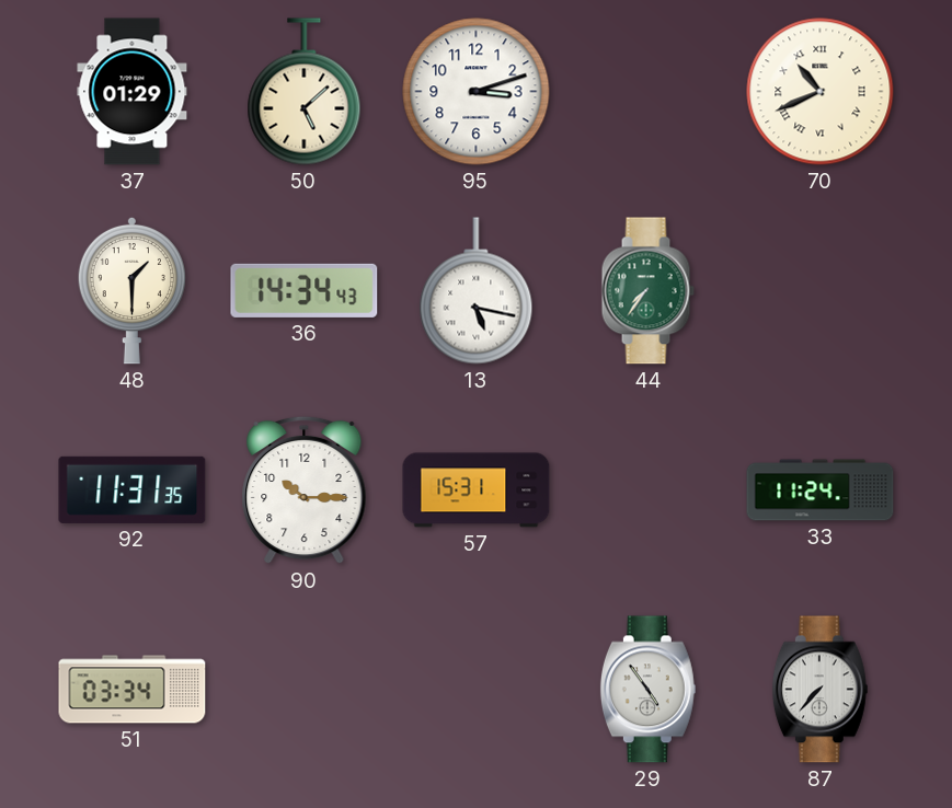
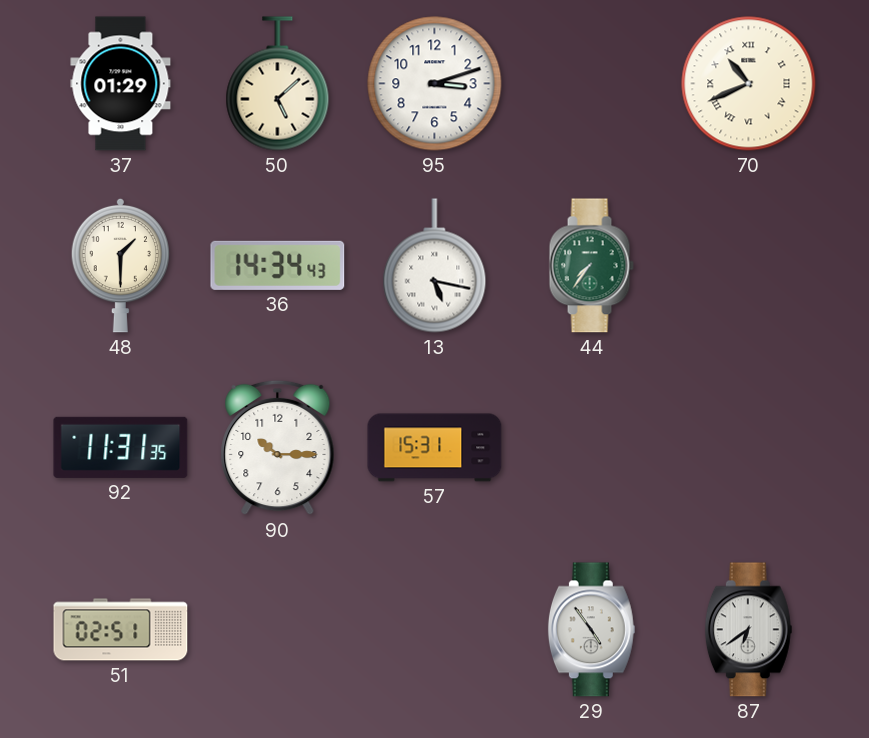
33: 11:24 -> none (821, 490)
51: 03:34 -> 02:51 (121, 630)
87: 7:37 -> 6:39 (748, 630)
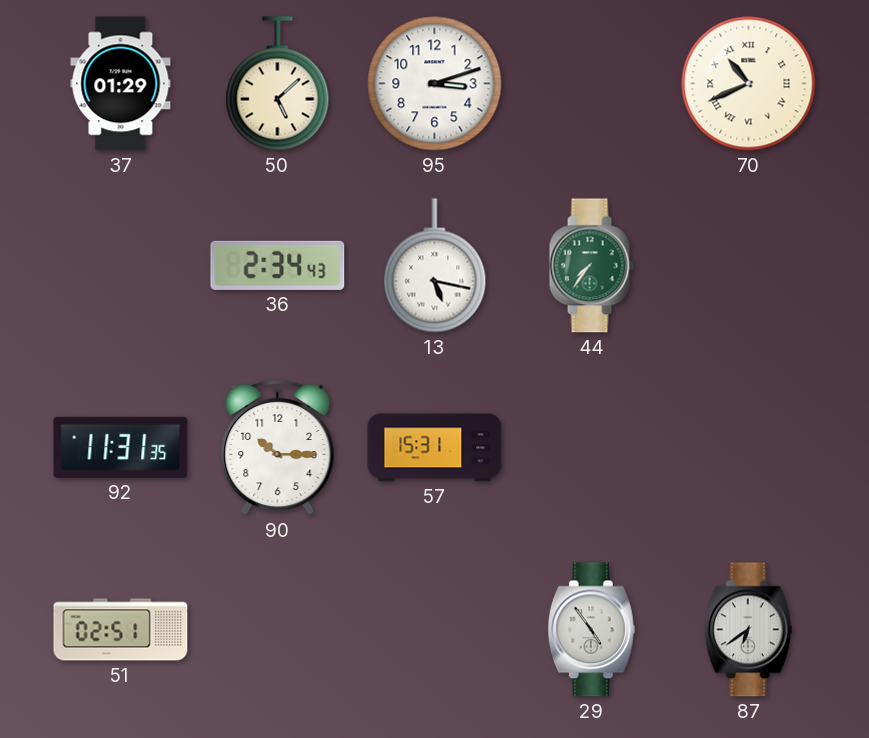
48: 1:30 -> none (120, 265)
36: 14:34 -> 2:34 (278, 265)
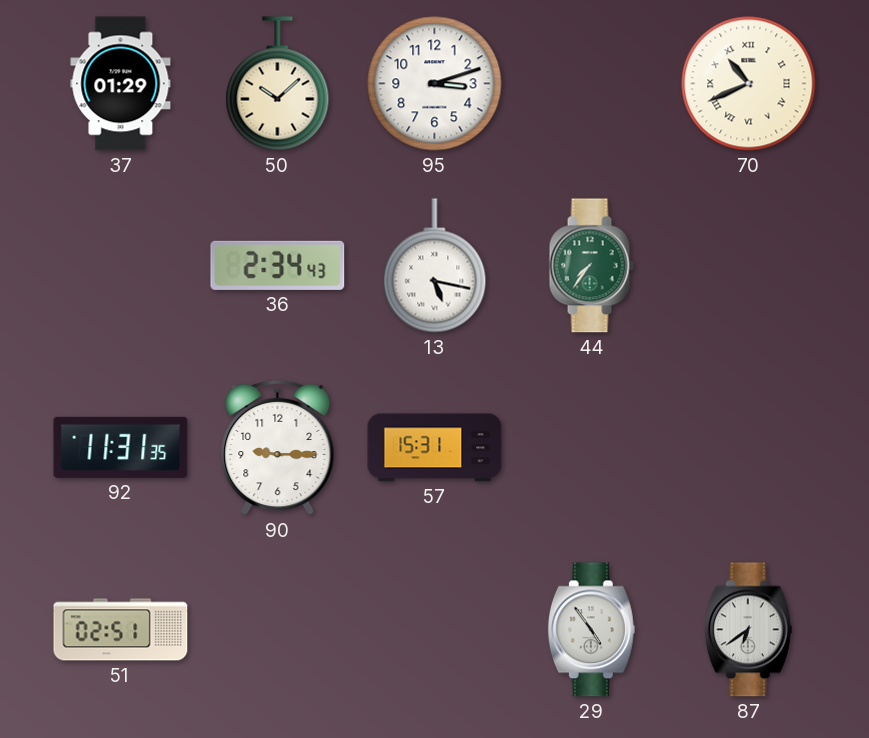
50: 5:08 -> 10:08 (278, 84)
90: 10:15 -> 9:15 (278, 448)
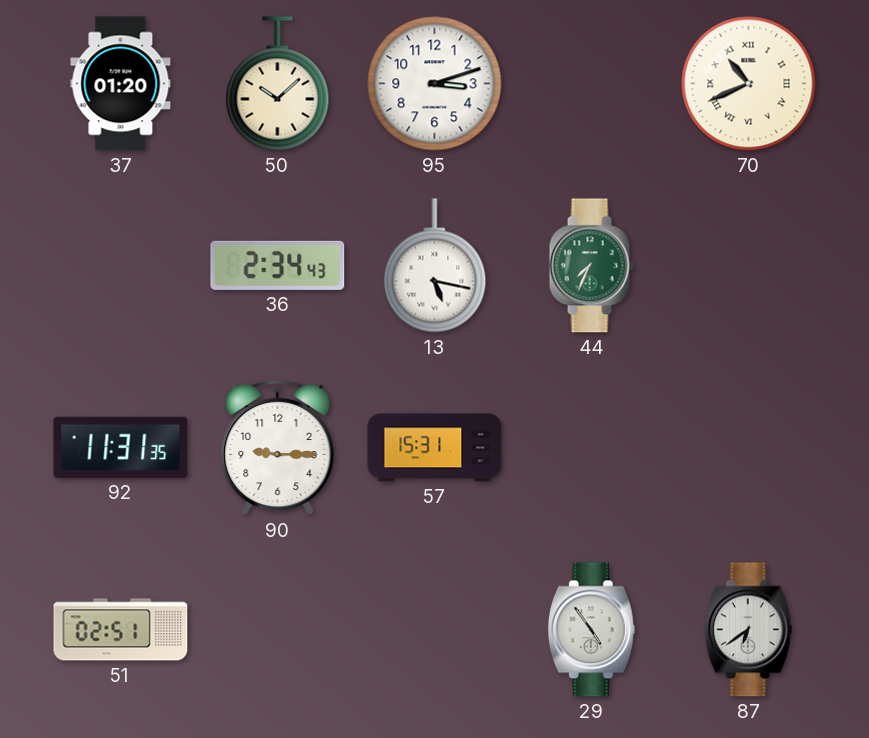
37: 01:29 -> 01:20 (121, 84)
44: 7:36 -> 7:34 (591, 266)
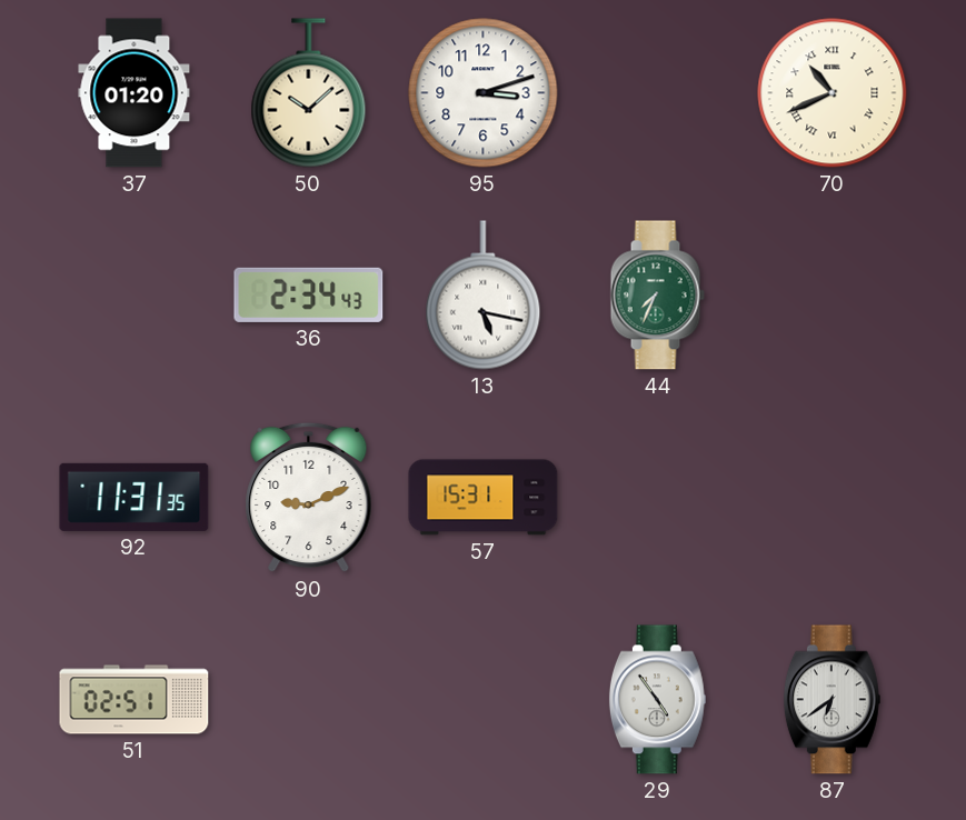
90: 9:15 -> 9:11 (309, 498)
